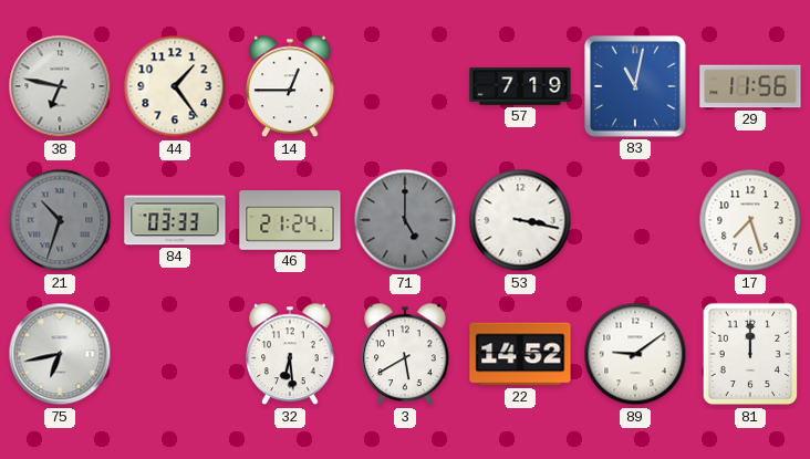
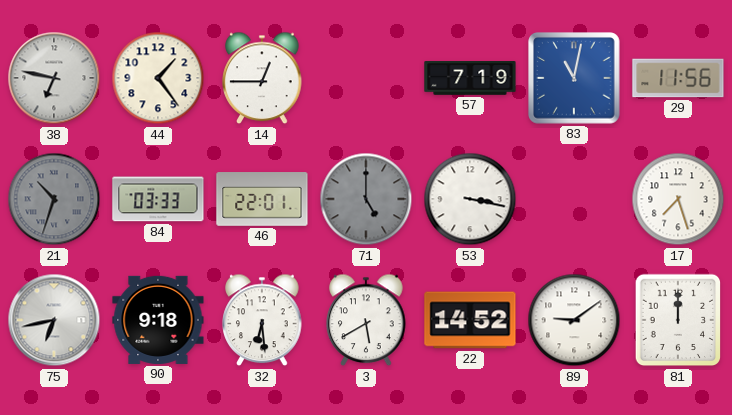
46: 21:24 -> 22:01 (262, 199)
90: none -> 9:18 (158, 320)
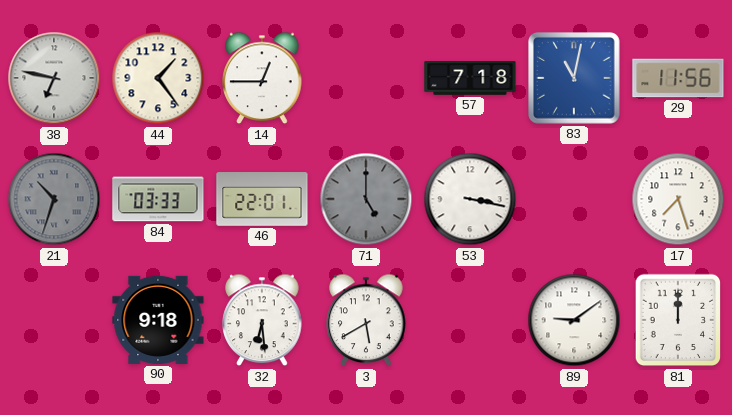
57: 7:19 -> 7:18 (470, 78)
75: 6:43 -> none (54, 320)
22: 14:52 -> none (470, 320)
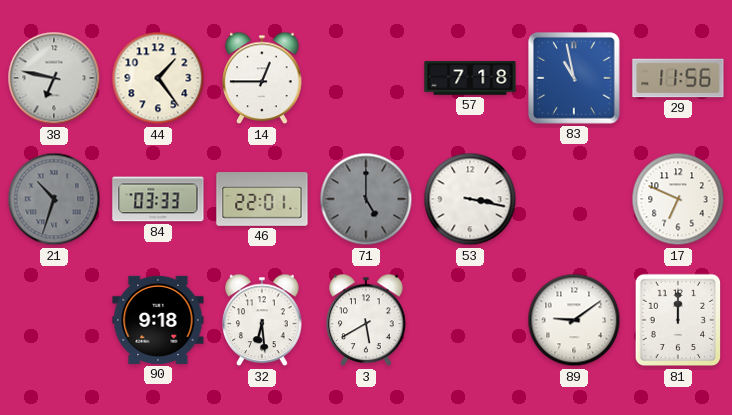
83: 11:02 -> 10:58 (574, 78)
17: 7:27 -> 6:49 (678, 199)
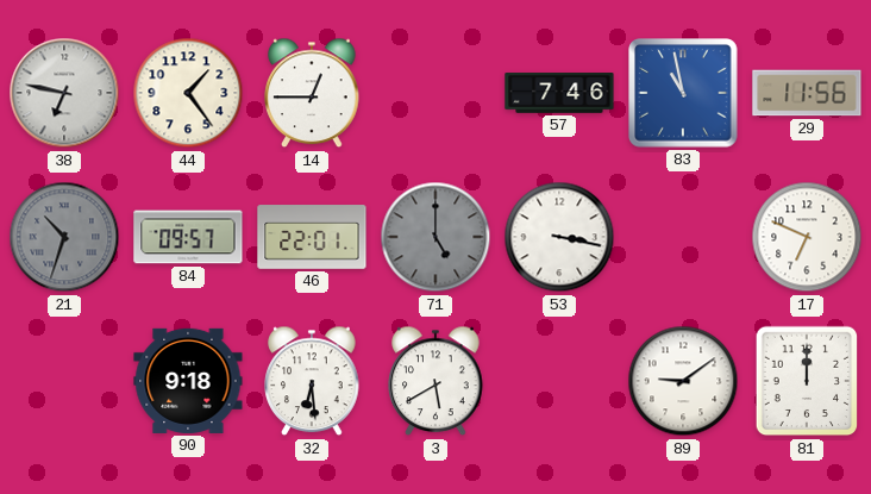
57: 7:18 -> 7:46 (559, 93)
84: 03:33 -> 09:57 (188, 237)
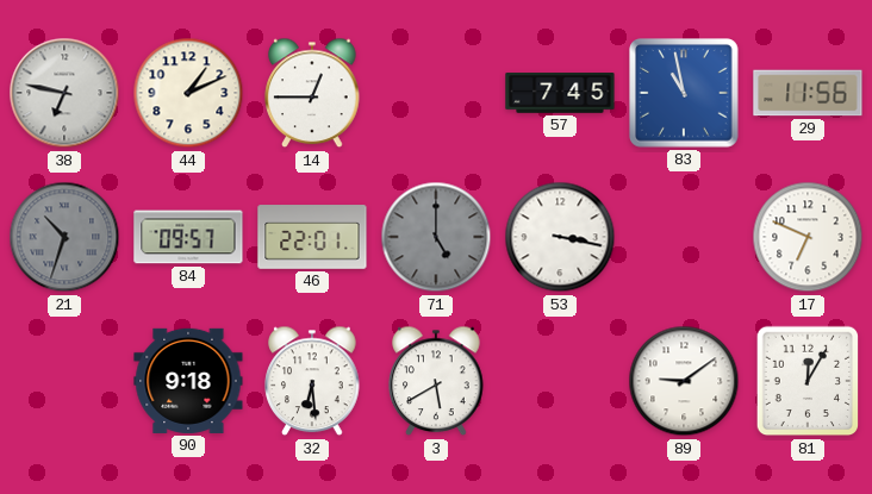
44: 1:24 -> 1:11 (188, 93)
57: 7:46 -> 7:45 (560, 93)
81: 12:00 -> 12:05 (808, 381)
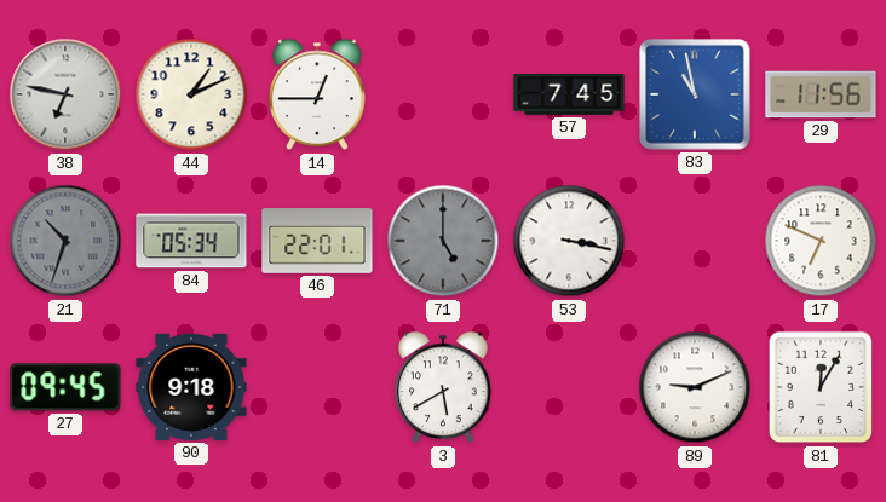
84: 09:57 -> 05:34 (191, 241)
27: none -> 09:45 (65, 387)
32: 6:29 -> none (312, 381)
89: 9:09 -> 9:11 (695, 387)
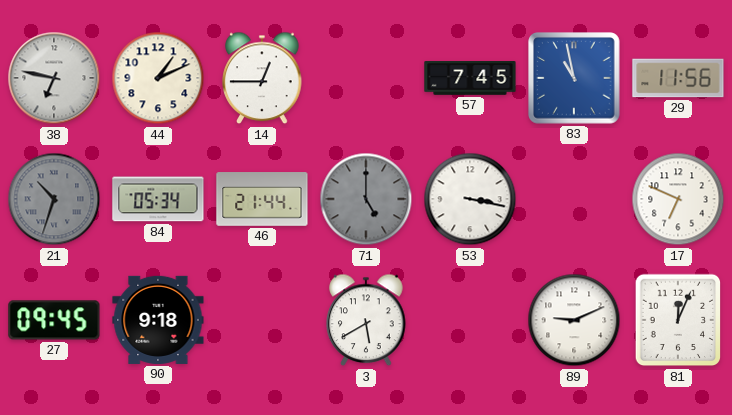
46: 22:01 -> 21:44 (262, 199)
81: 12:05 -> 12:04 (678, 320)
